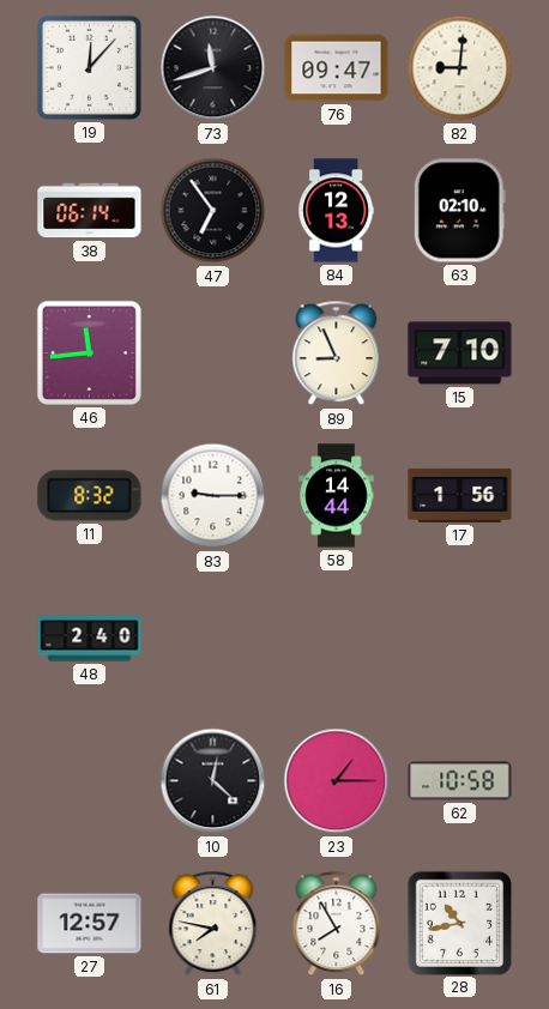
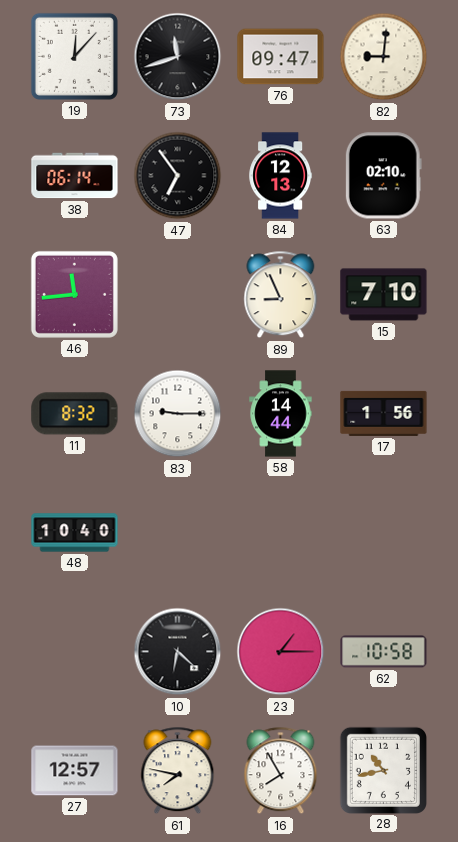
48: 2:40 -> 10:40 (75, 533)
10: 12:22 -> 6:22 (178, 652)
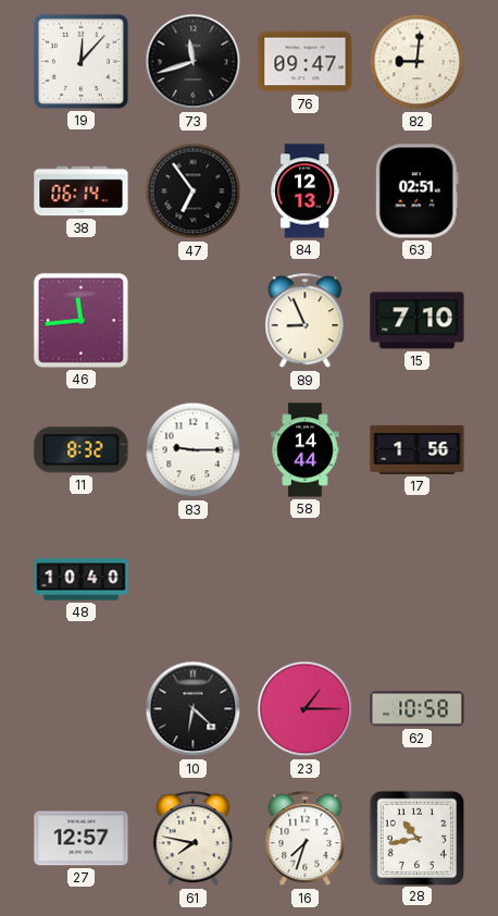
63: 02:10 -> 02:51 (416, 191)
16: 7:55 -> 7:33 (306, 839)
